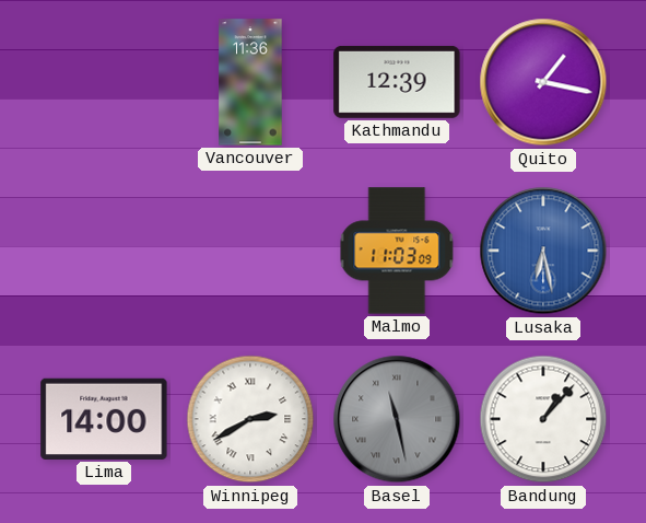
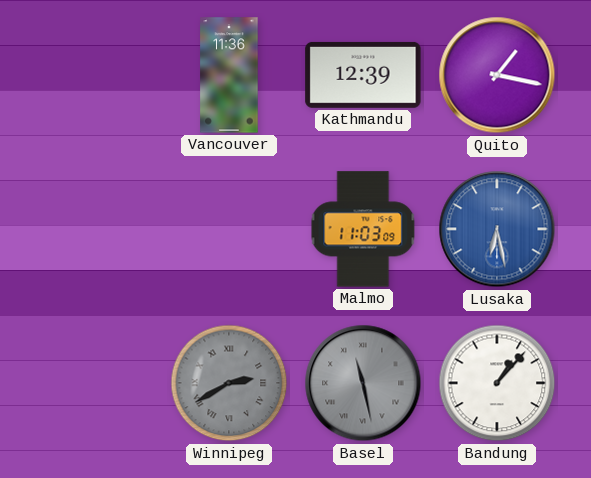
Lima: 14:00 -> none (104, 419)
Winnipeg dial: white -> grey (229, 383)
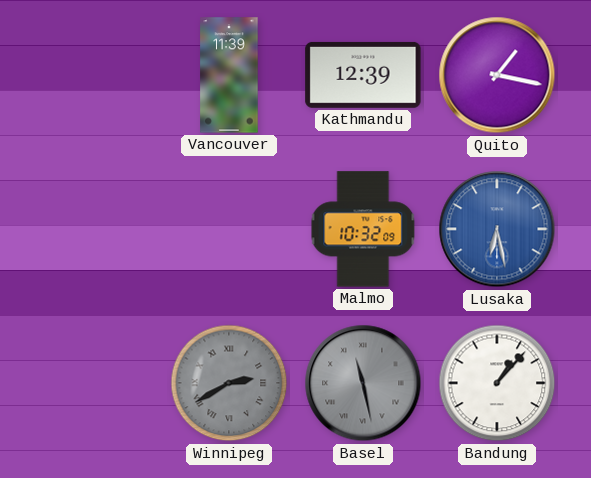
Vancouver: 11:36 -> 11:39 (229, 75)
Malmo: 11:03 -> 10:32 (363, 229)
